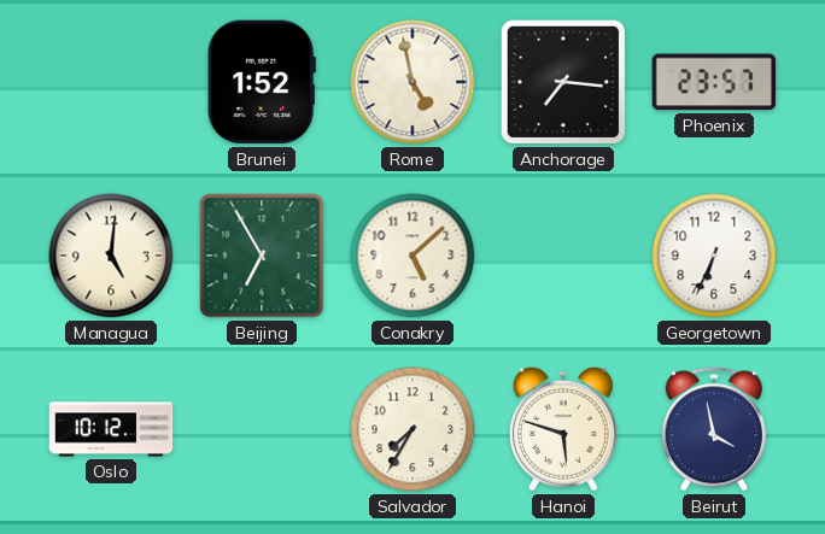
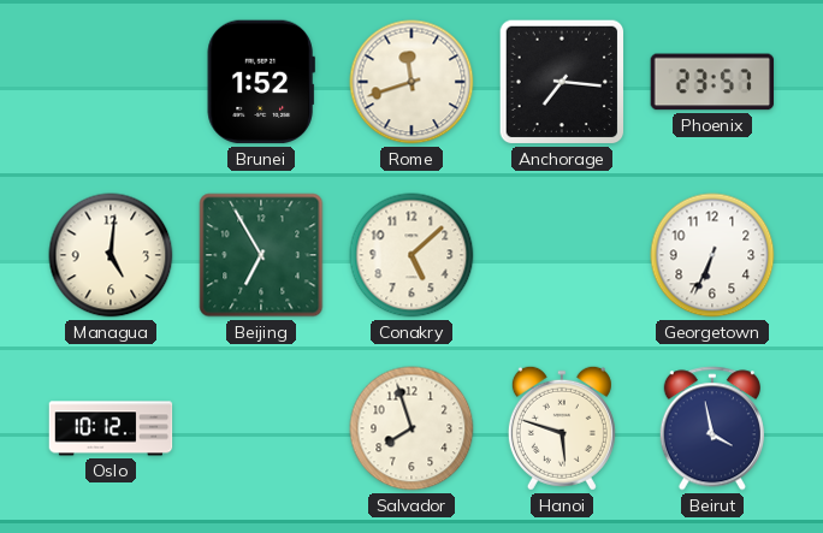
Rome: 4:58 -> 11:42 (411, 82)
Salvador: 7:35 -> 7:57 (411, 428)
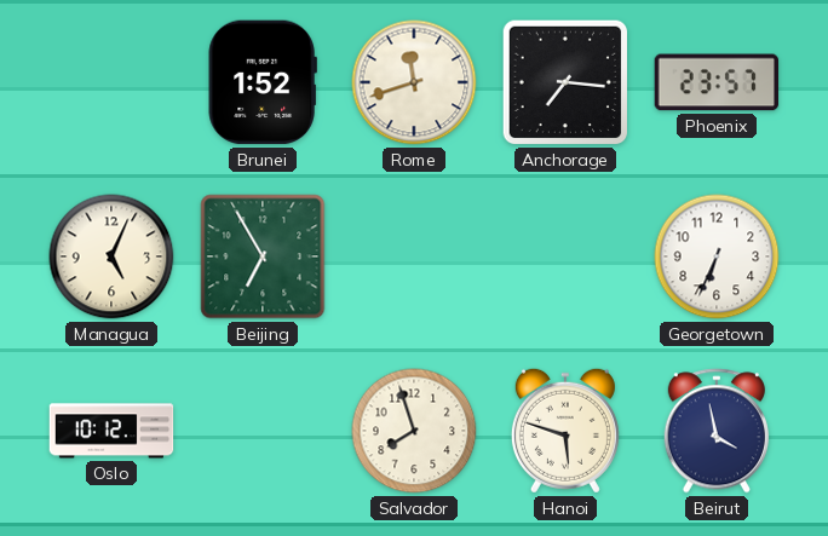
Managua: 5:01 -> 5:04 (111, 257)
Conakry: 5:08 -> none (411, 255)
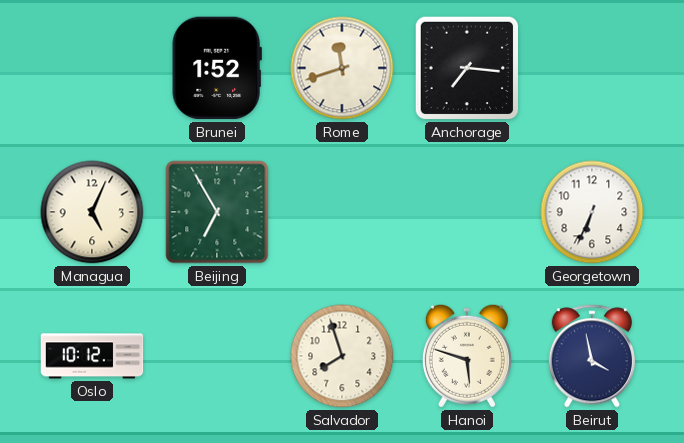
Phoenix: 23:57 -> none (717, 82)
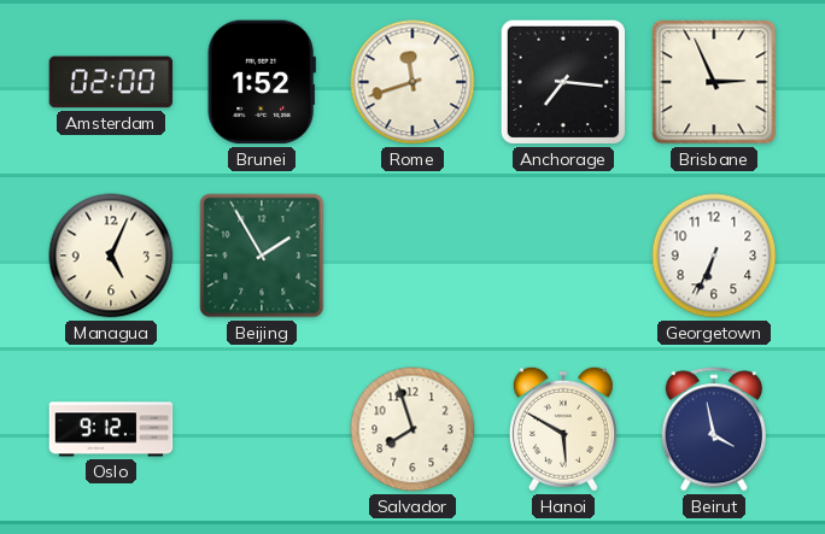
Amsterdam: none -> 02:00 (111, 82)
Brisbane: none -> 2:56 (714, 82)
Beijing: 6:55 -> 1:55 (262, 256)
Oslo: 10:12 -> 9:12 (111, 429)
Hanoi: 5:48 -> 5:50 (563, 429)
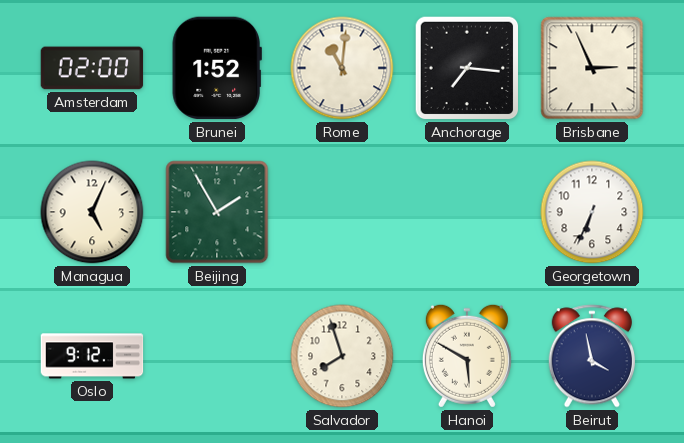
Rome: 11:42 -> 11:01 (342, 68)
